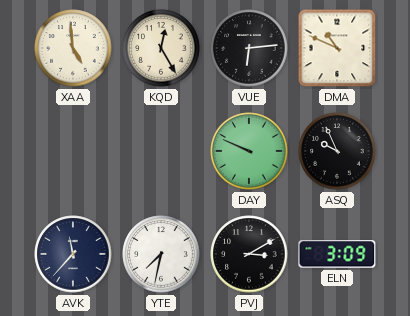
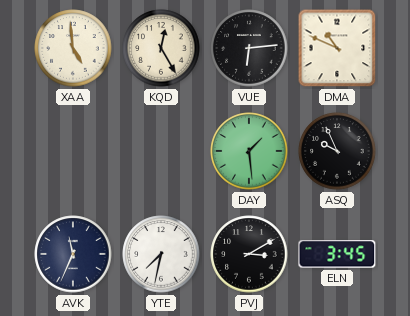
DAY: 9:49 -> 1:29 (249, 151)
AVK: 11:37 -> 11:34 (73, 254)
ELN: 3:09 -> 3:45 (337, 254)
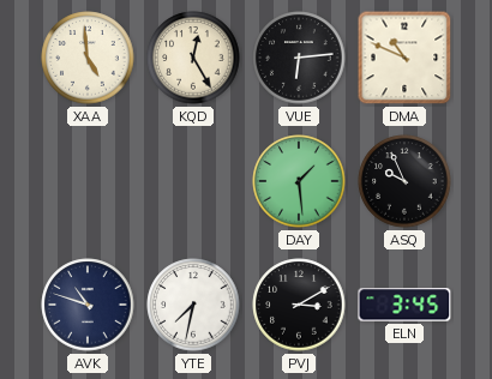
AVK: 11:34 -> 10:48 (88, 305)
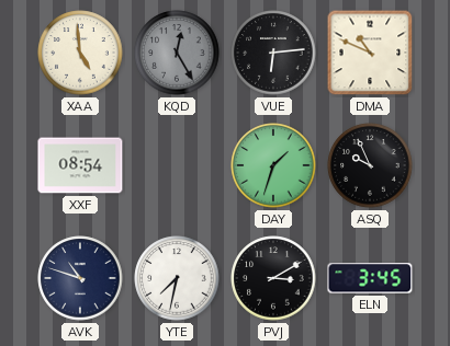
KQD dial: cream -> grey (177, 53)
XXF: none -> 08:54 (80, 165)
DAY: 1:29 -> 1:33 (273, 165)
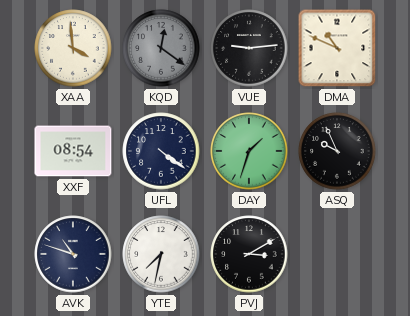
XAA: 4:59 -> 3:59 (73, 48)
KQD: 12:25 -> 12:21 (161, 48)
VUE: 6:14 -> 9:14 (249, 48)
UFL: none -> 4:21 (161, 151)
ELN: 3:45 -> none (370, 278)
